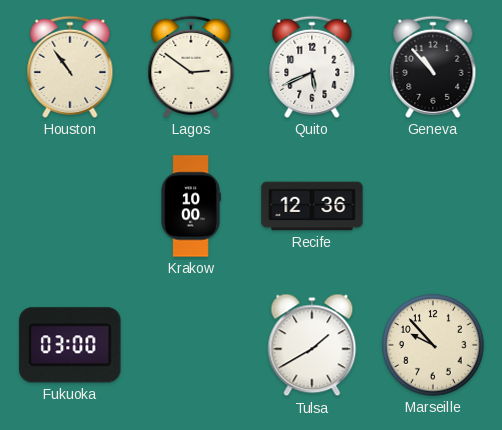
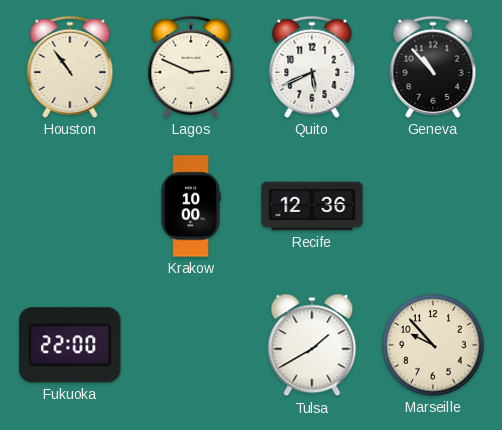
Lagos: 2:51 -> 2:49 (191, 67)
Fukuoka: 03:00 -> 22:00 (70, 345)
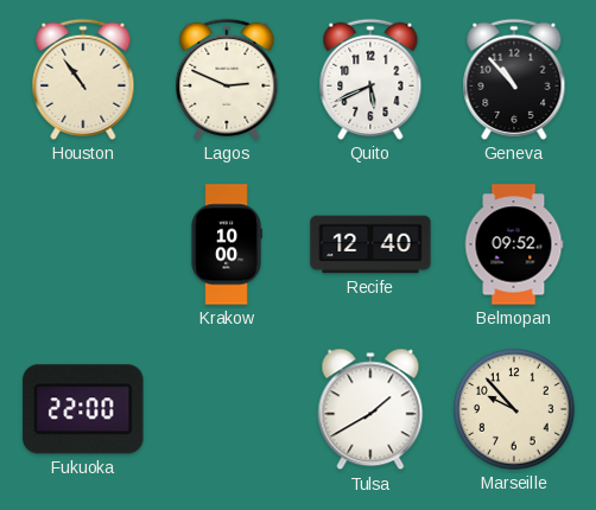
Recife: 12:36 -> 12:40 (370, 244)
Belmopan: none -> 09:52 (514, 244)
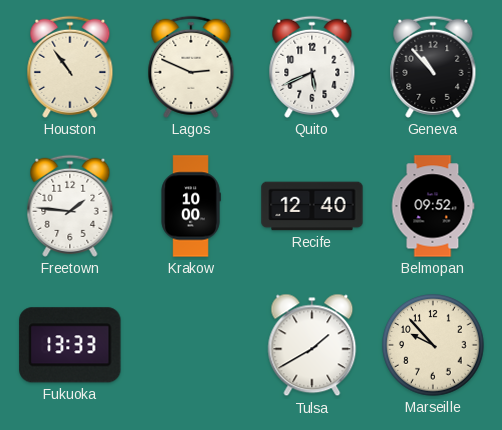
Freetown: none -> 1:46 (70, 206)
Fukuoka: 22:00 -> 13:33 (70, 345)
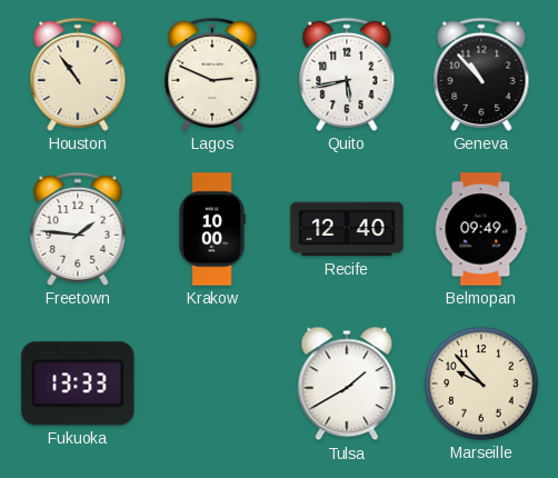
Quito: 5:41 -> 5:43 (347, 74)
Belmopan: 09:52 -> 09:49 (481, 229)
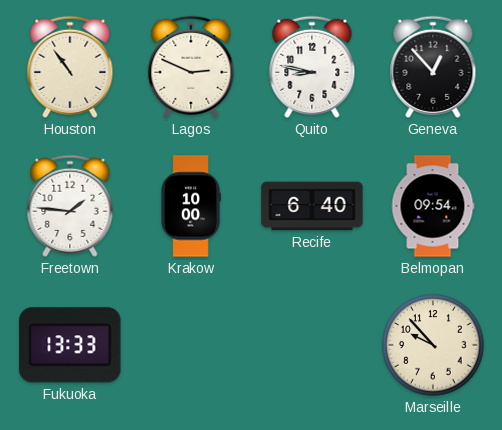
Quito: 5:43 -> 8:47 (312, 67)
Geneva: 10:53 -> 12:53 (433, 67)
Recife: 12:40 -> 6:40 (312, 206)
Belmopan: 09:49 -> 09:54 (433, 206)
Tulsa: 1:40 -> none (347, 384)
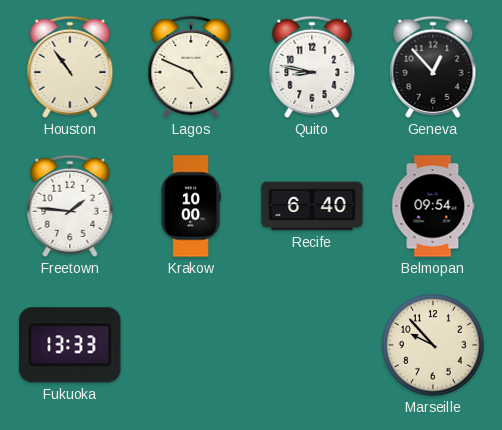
Lagos: 2:49 -> 4:49 (191, 67)
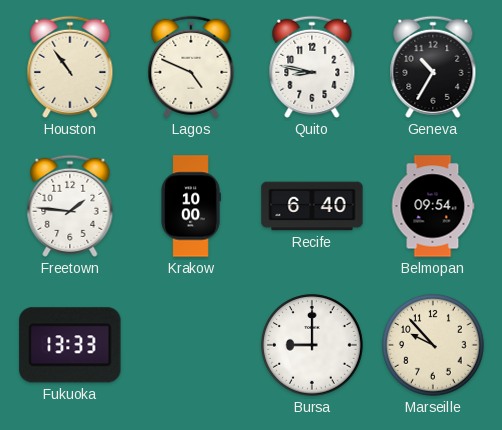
Geneva: 12:53 -> 10:35 (433, 67)
Bursa: none -> 9:00 (312, 345)
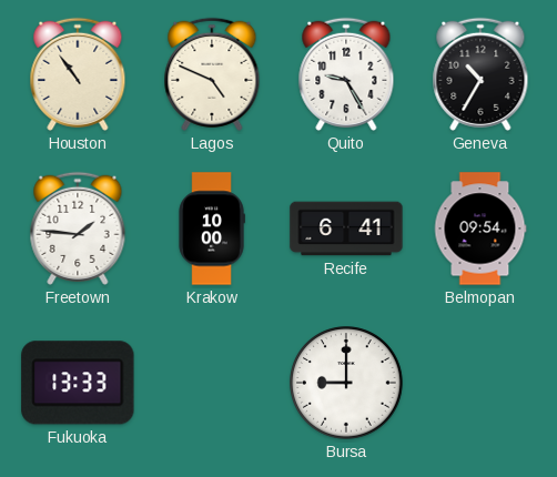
Quito: 8:47 -> 9:25 (346, 74)
Recife: 6:40 -> 6:41 (346, 229)
Marseille: 9:53 -> none (433, 345)
